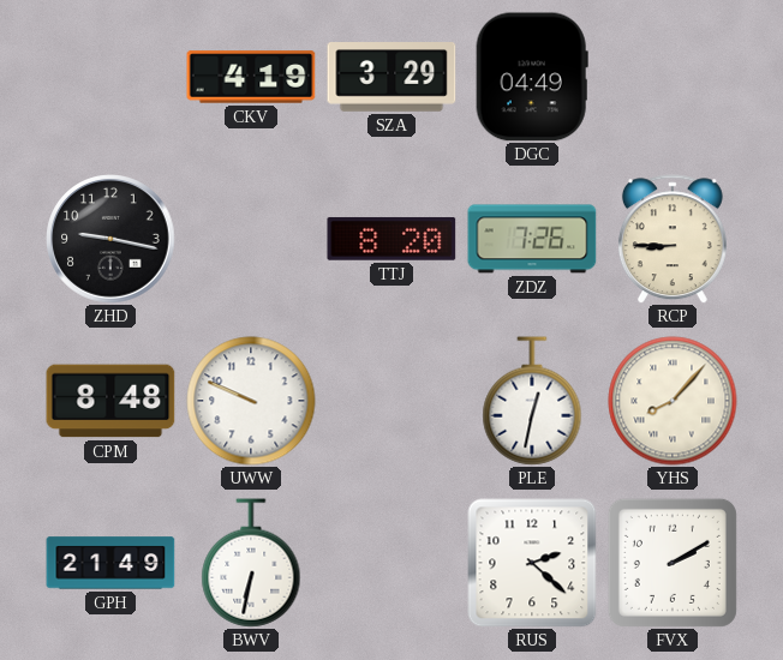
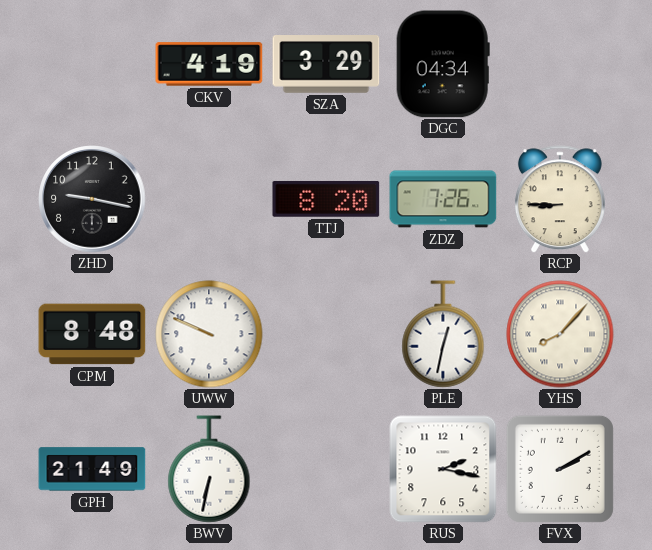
DGC: 04:49 -> 04:34 (443, 64)
RUS: 2:22 -> 2:17 (443, 469)
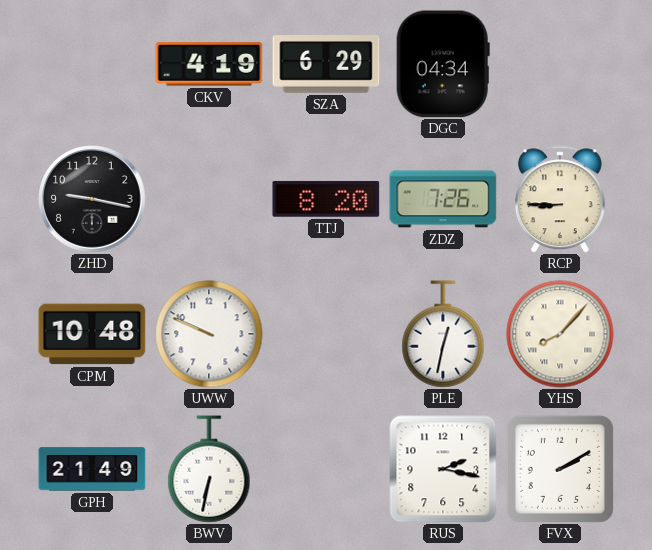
SZA: 3:29 -> 6:29 (326, 64)
CPM: 8:48 -> 10:48 (92, 334)
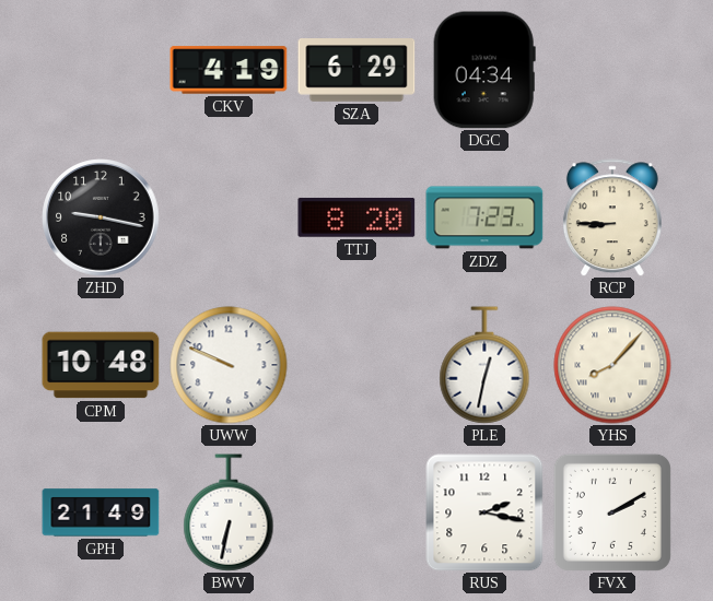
ZDZ: 7:26 -> 7:23 (484, 217)
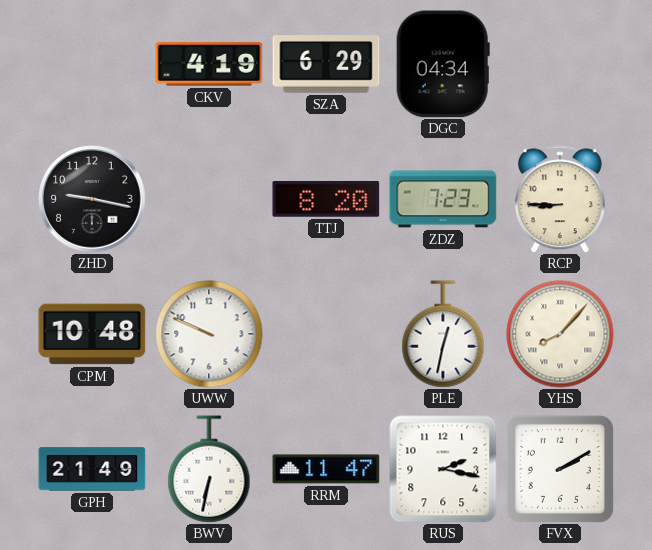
RRM: none -> 11:47 (326, 469)
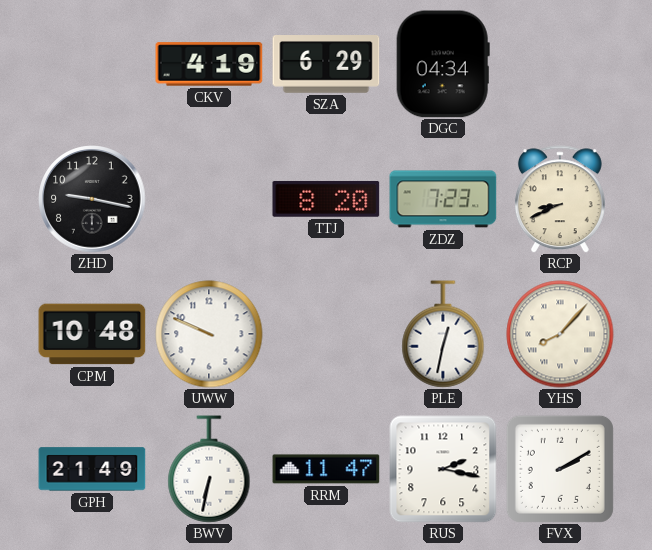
RCP: 8:45 -> 8:41 (560, 199)
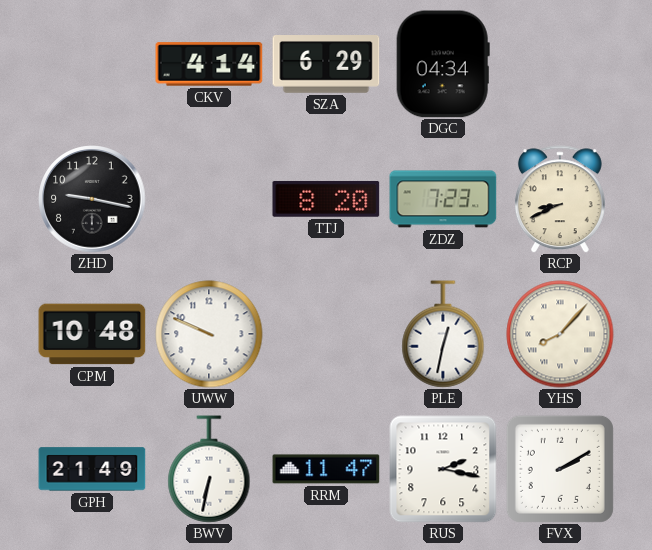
CKV: 4:19 -> 4:14 (209, 64)
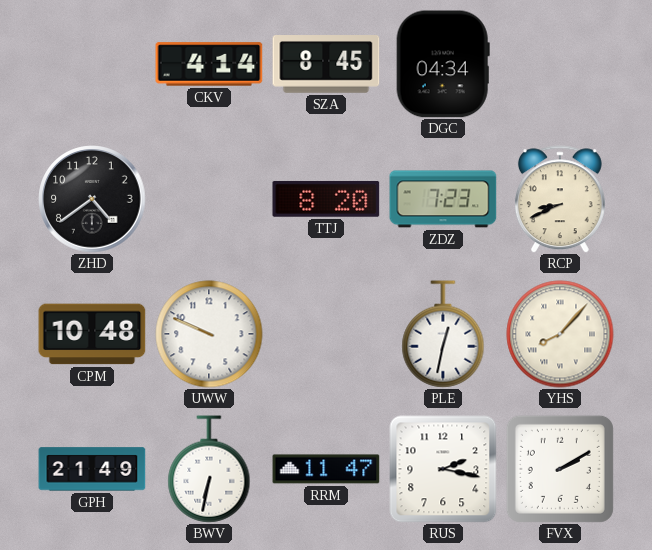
SZA: 6:29 -> 8:45 (326, 64)
ZHD: 9:17 -> 4:39 (92, 199)
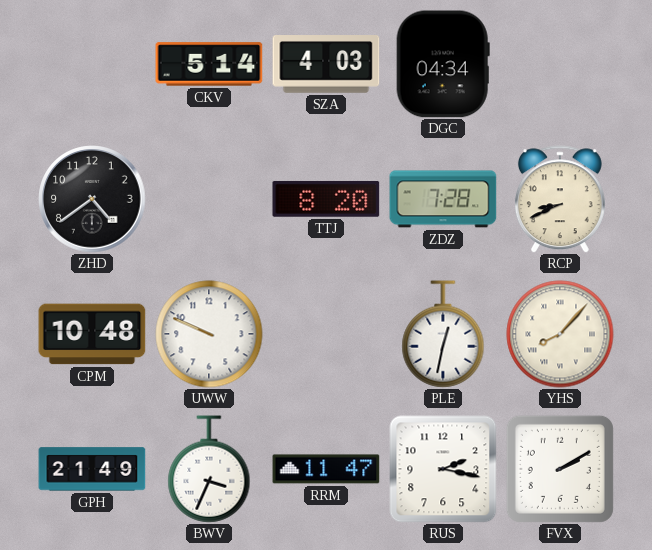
CKV: 4:14 -> 5:14 (209, 64)
SZA: 8:45 -> 4:03 (326, 64)
ZDZ: 7:23 -> 7:28 (443, 199)
BWV: 6:32 -> 3:34 (209, 469)
